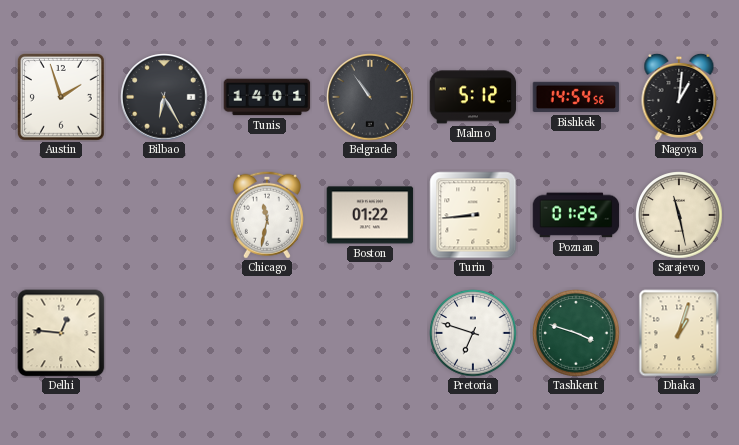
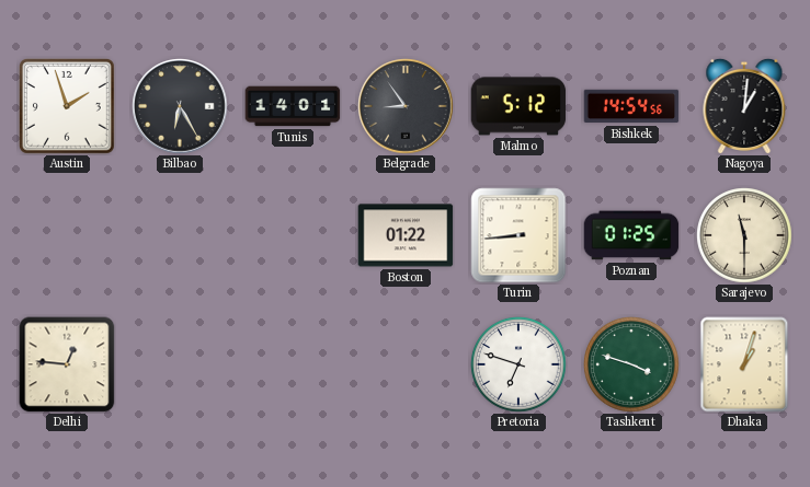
Belgrade: 10:54 -> 8:54 (406, 106)
Chicago: 11:32 -> none (267, 215)
Sarajevo: 11:28 -> 11:30 (744, 235)
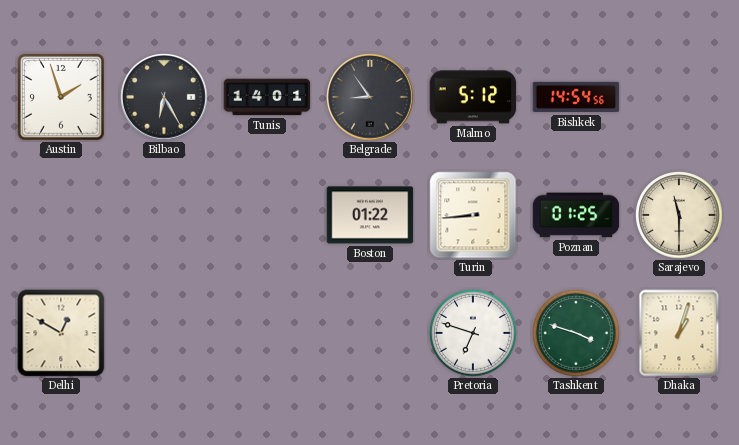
Nagoya: 1:01 -> none (744, 105)
Delhi: 12:46 -> 12:50 (61, 333)
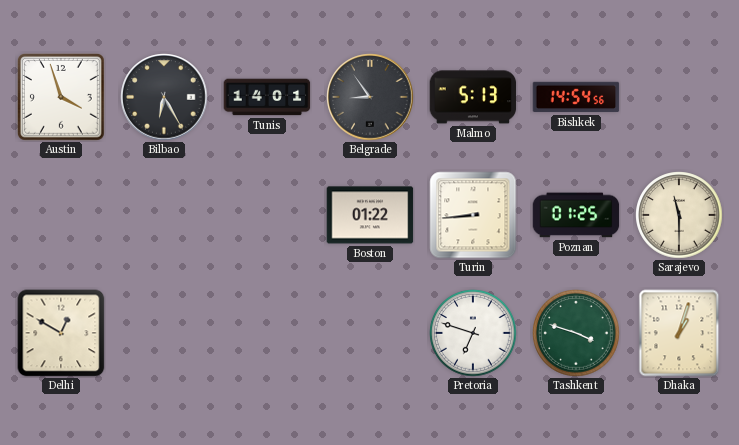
Austin: 1:57 -> 3:57 (61, 97)
Malmo: 5:12 -> 5:13 (473, 97)
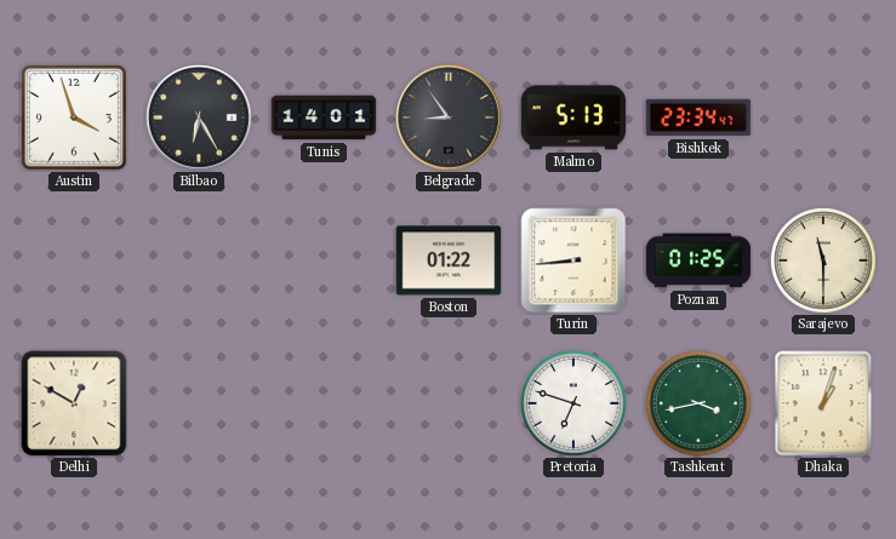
Bishkek: 14:54 -> 23:34 (698, 117)
Tashkent: 3:48 -> 3:43 (698, 403)
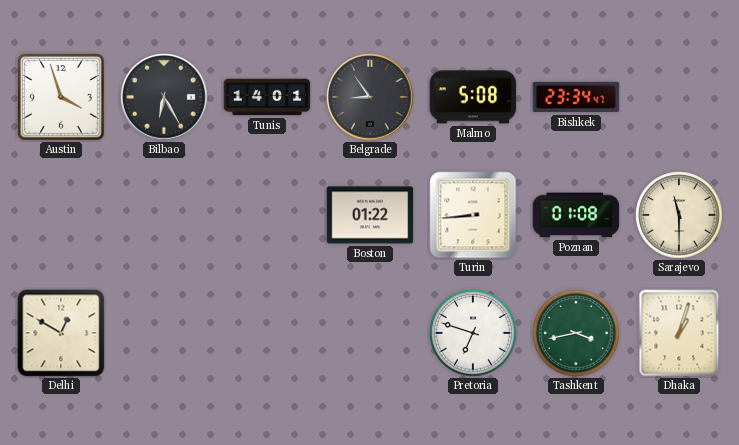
Malmo: 5:13 -> 5:08 (473, 97)
Poznan: 01:25 -> 01:08 (576, 215)
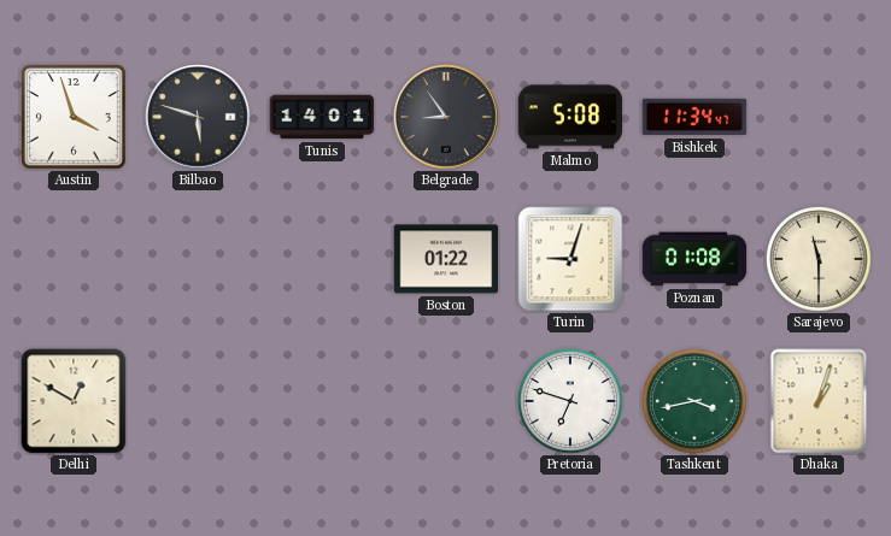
Bilbao: 6:25 -> 5:48 (198, 117)
Bishkek: 23:34 -> 11:34 (694, 117)
Turin: 8:44 -> 9:03 (570, 259)
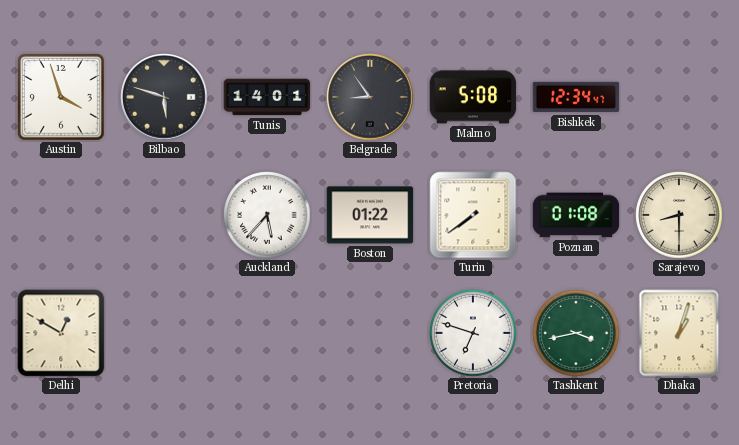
Bishkek: 11:34 -> 12:34 (576, 97)
Auckland: none -> 5:37 (267, 215)
Turin: 9:03 -> 7:39 (473, 215)
Sarajevo: 11:30 -> 8:30 (679, 215)
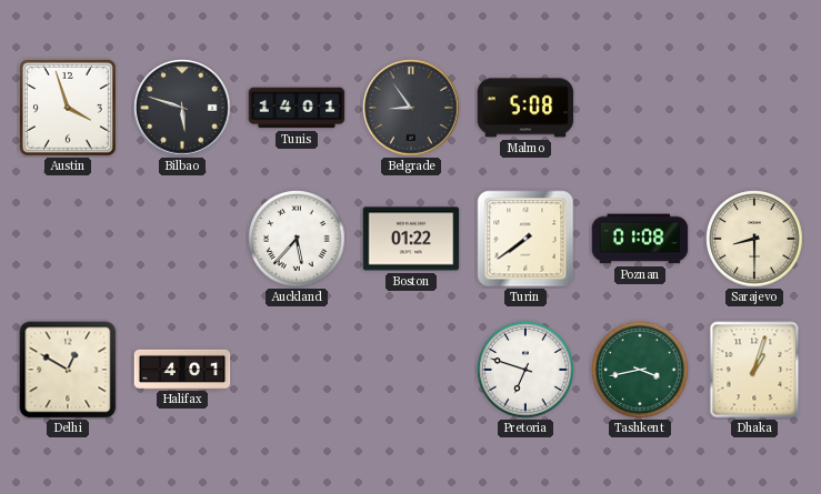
Bishkek: 12:34 -> none (576, 97)
Halifax: none -> 4:01 (182, 369)
